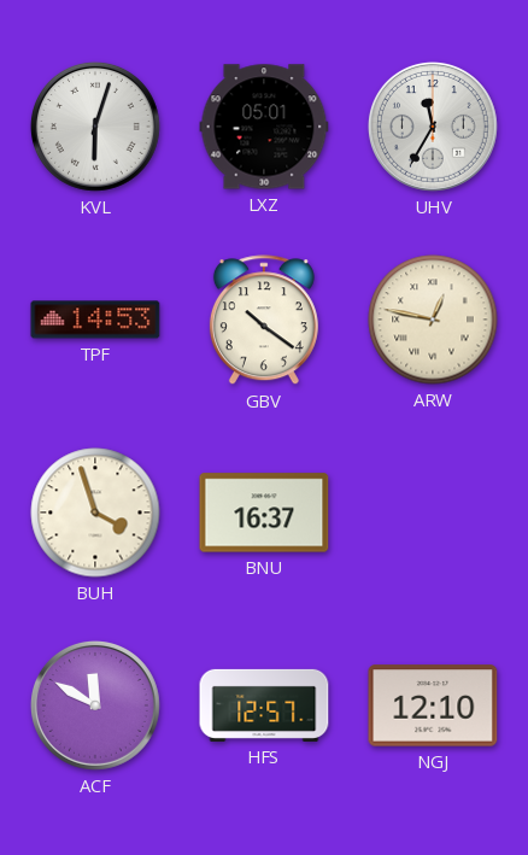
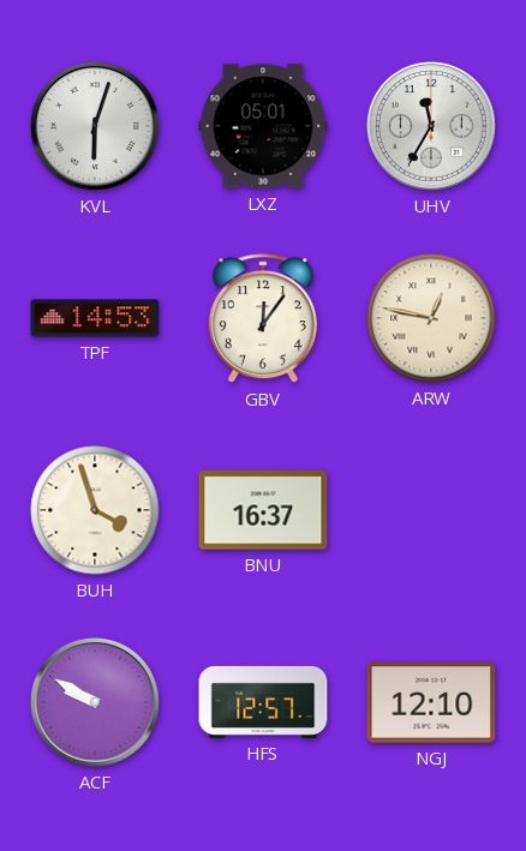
GBV: 10:21 -> 12:06 (263, 319)
ACF: 11:50 -> 9:50 (95, 702)
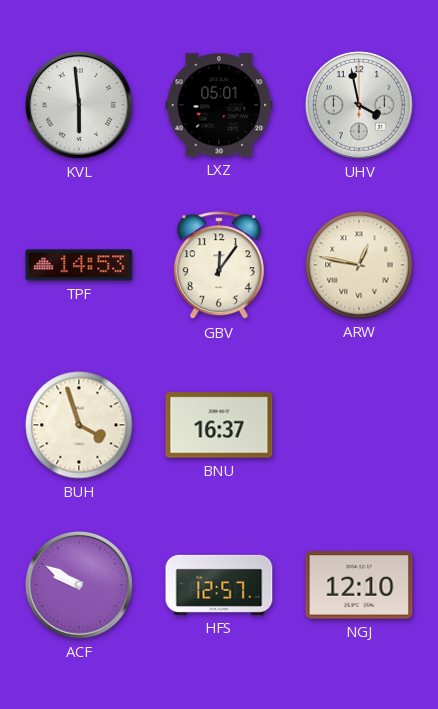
KVL: 6:03 -> 5:59 (79, 105)
UHV: 11:35 -> 3:58 (359, 105)
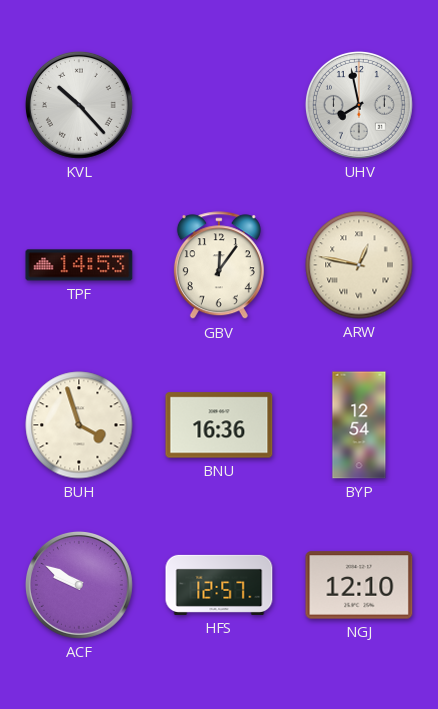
KVL: 5:59 -> 10:23 (79, 105)
LXZ: 05:01 -> none (219, 105)
UHV: 3:58 -> 7:58 (359, 105)
BNU: 16:37 -> 16:36 (219, 425)
BYP: none -> 12:54 (359, 425)
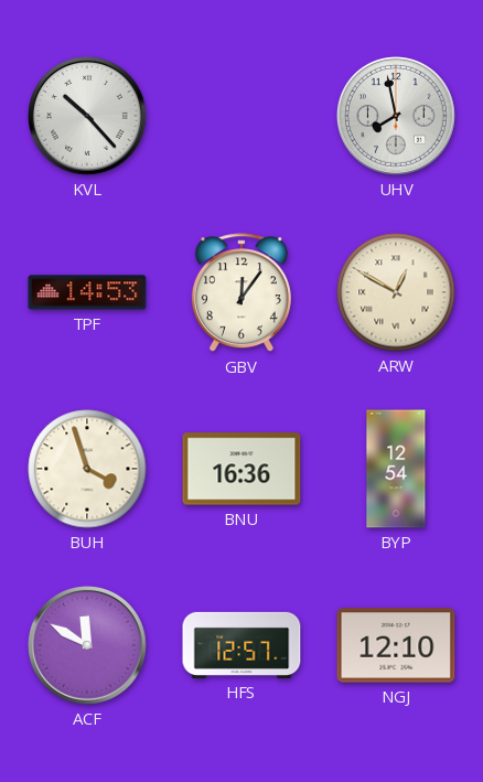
ARW: 12:47 -> 12:50 (396, 292)
ACF: 9:50 -> 11:50 (87, 645)
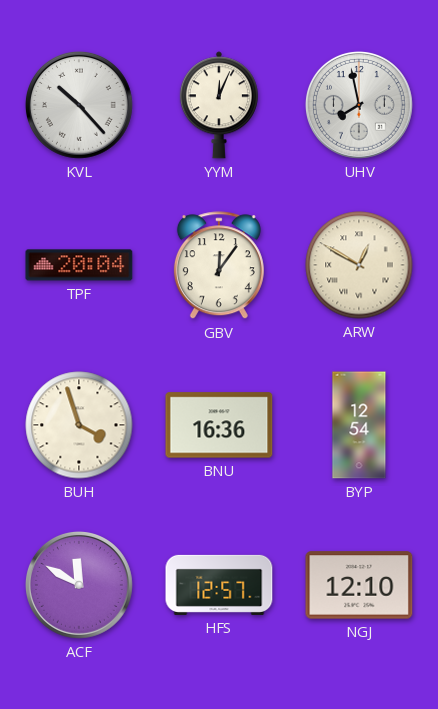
YYM: none -> 12:04 (219, 105)
TPF: 14:53 -> 20:04 (79, 265)
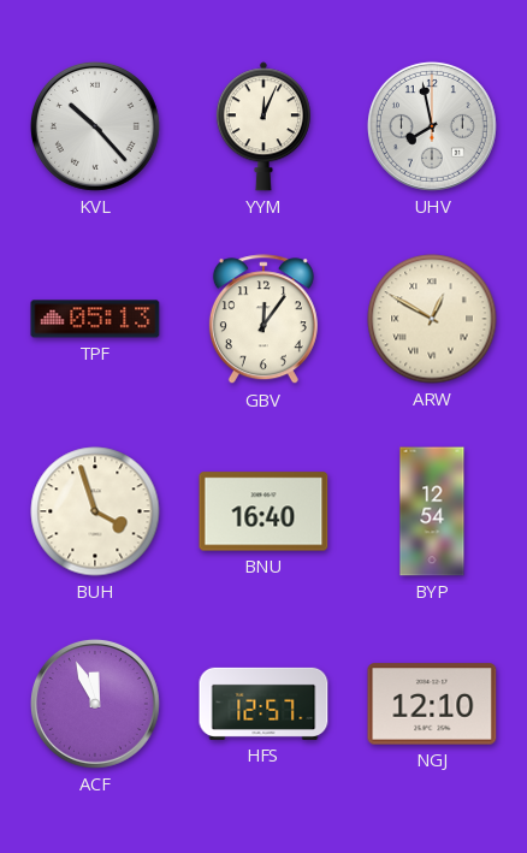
TPF: 20:04 -> 05:13 (95, 319)
BNU: 16:36 -> 16:40 (263, 511)
ACF: 11:50 -> 11:56 (95, 704)
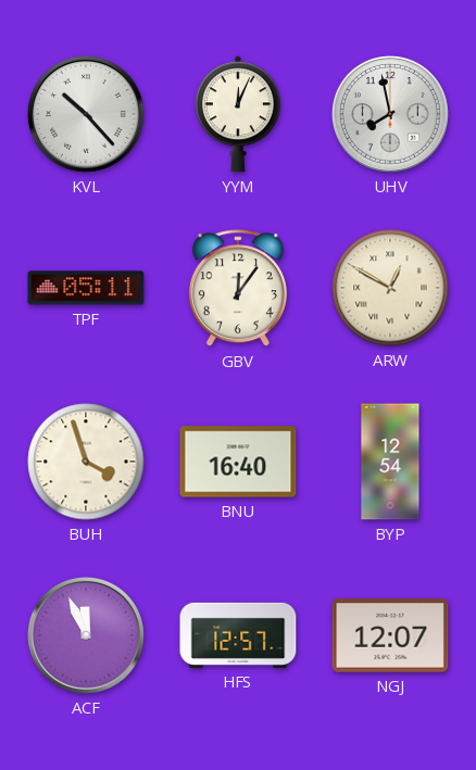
TPF: 05:13 -> 05:11 (86, 288)
NGJ: 12:10 -> 12:07 (390, 635)
